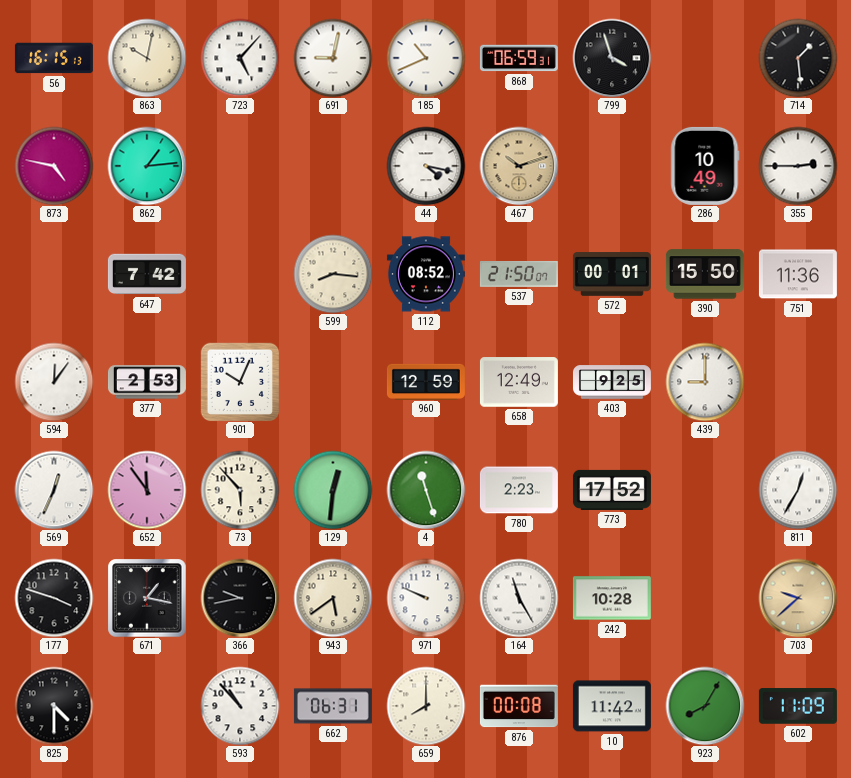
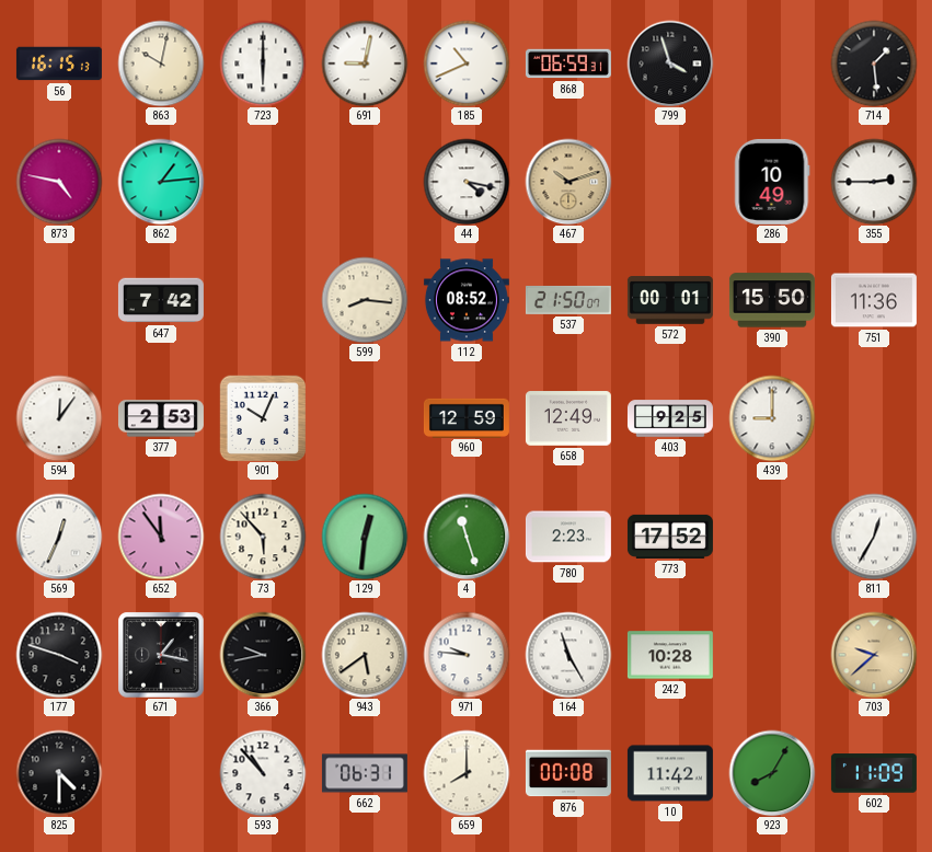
723: 5:07 -> 6:00 (263, 64)
971: 9:49 -> 9:46 (467, 655)
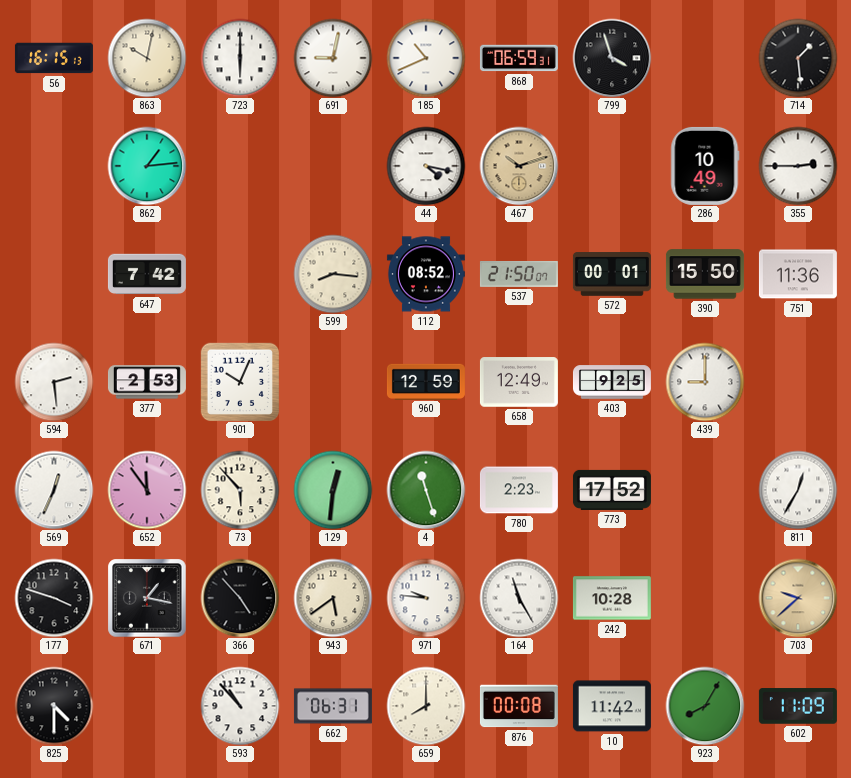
873: 4:47 -> none (59, 182)
594: 12:06 -> 2:29 (54, 382)
366: 9:43 -> 4:53 (240, 598)
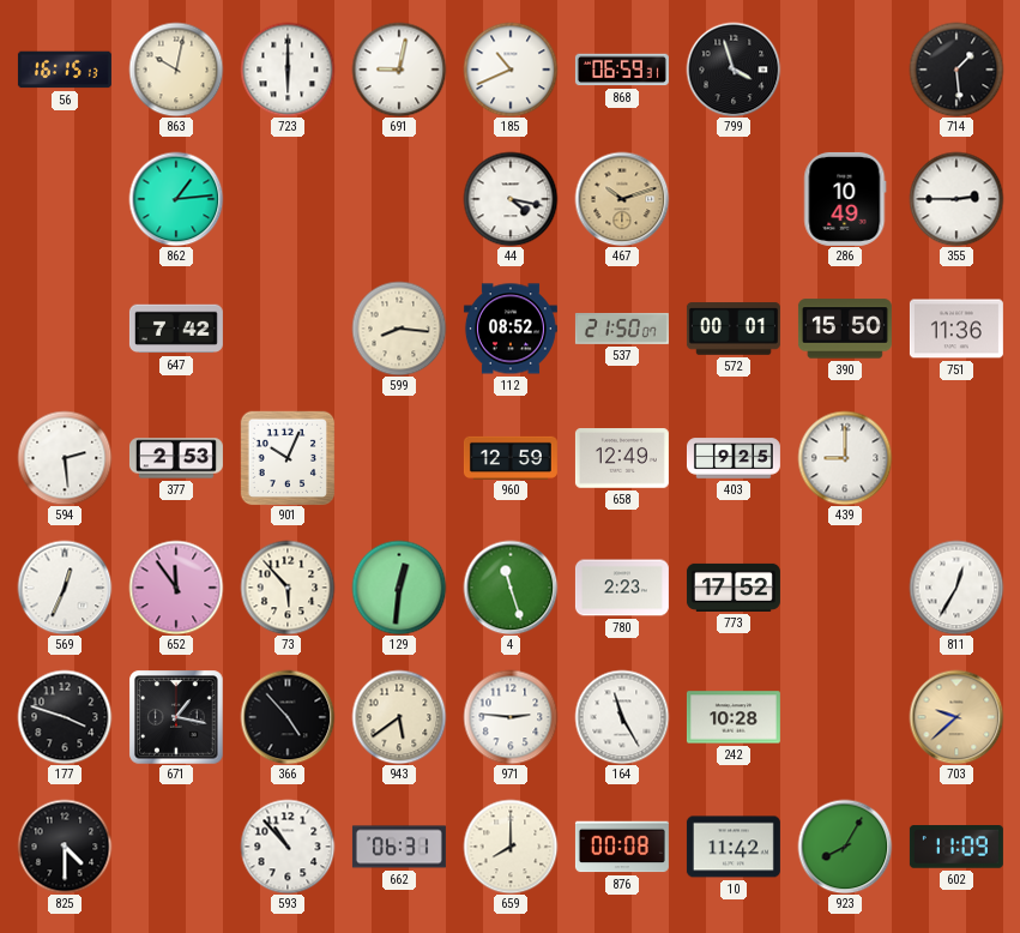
971: 9:46 -> 2:46 (511, 717)
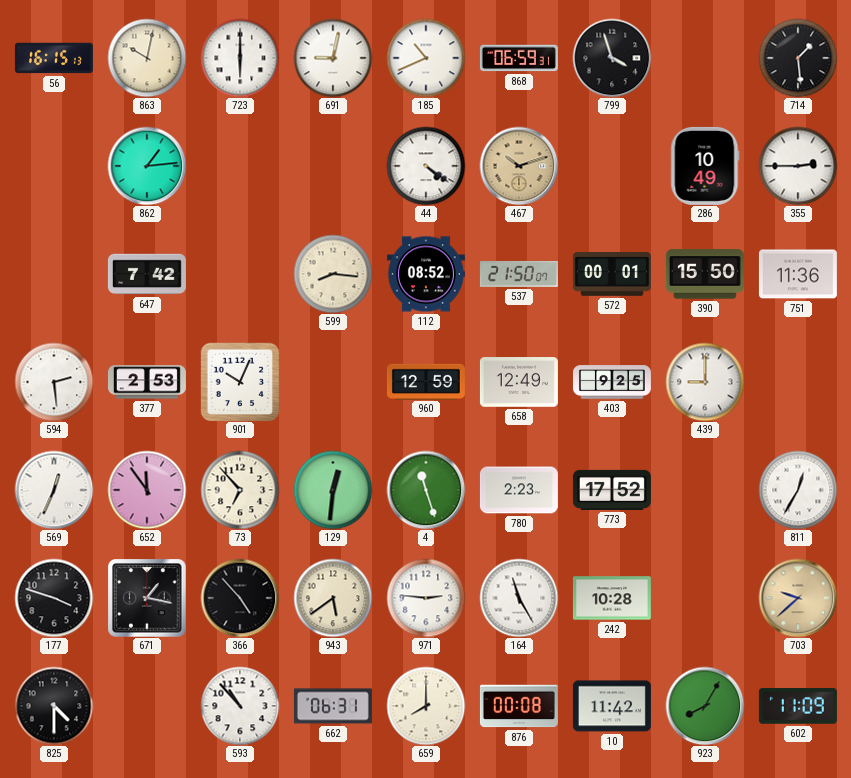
44: 4:17 -> 4:21 (426, 166)
73: 5:53 -> 6:53 (240, 490)
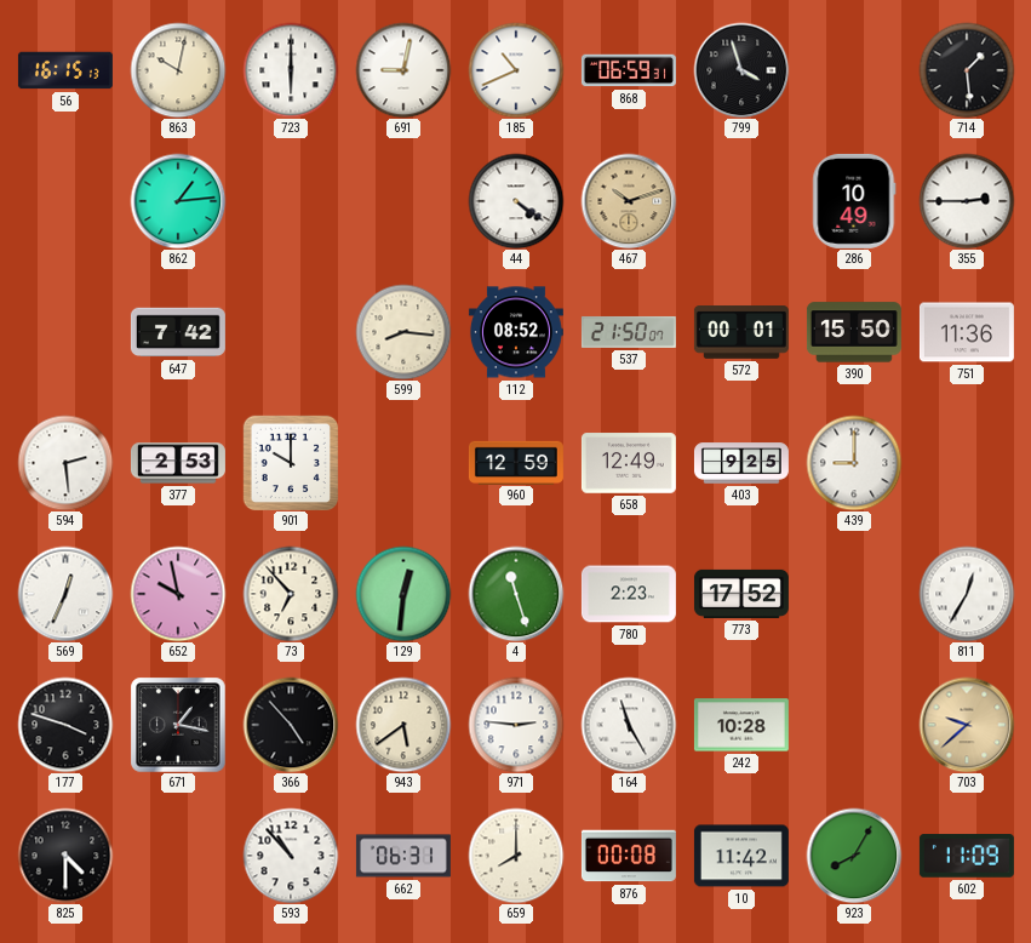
901: 10:04 -> 10:00 (291, 463)
652: 11:54 -> 9:58 (178, 594)
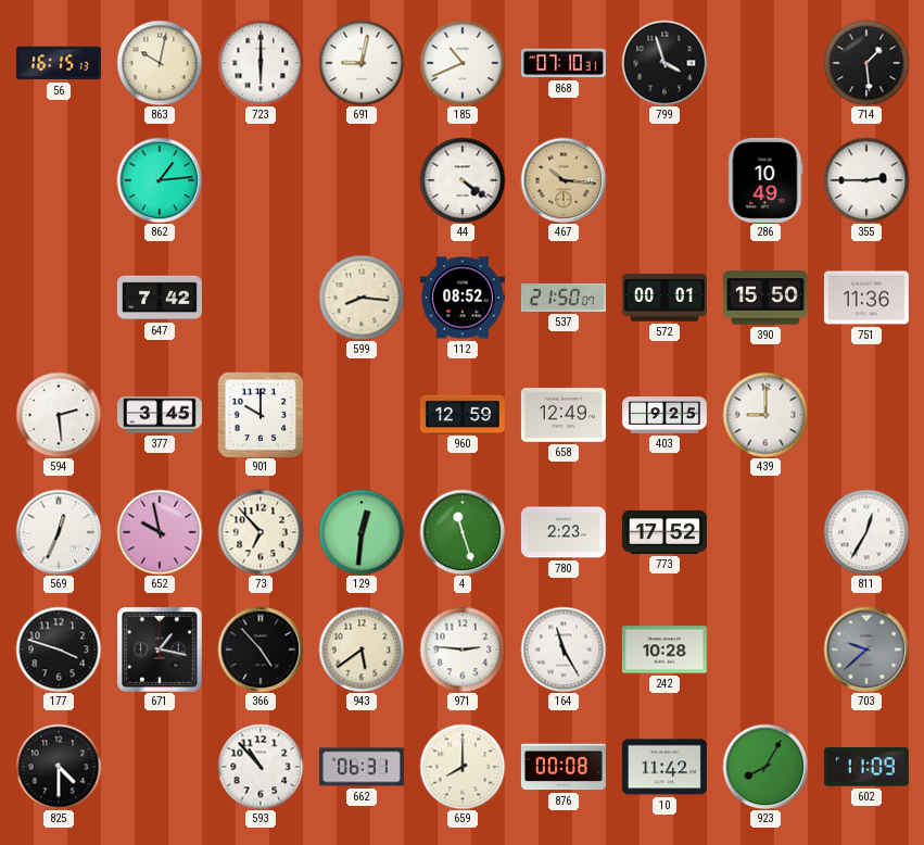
868: 06:59 -> 07:10 (564, 63)
467: 10:12 -> 10:16 (564, 180)
377: 2:53 -> 3:45 (160, 415)
703 dial: champagne -> grey (866, 649)
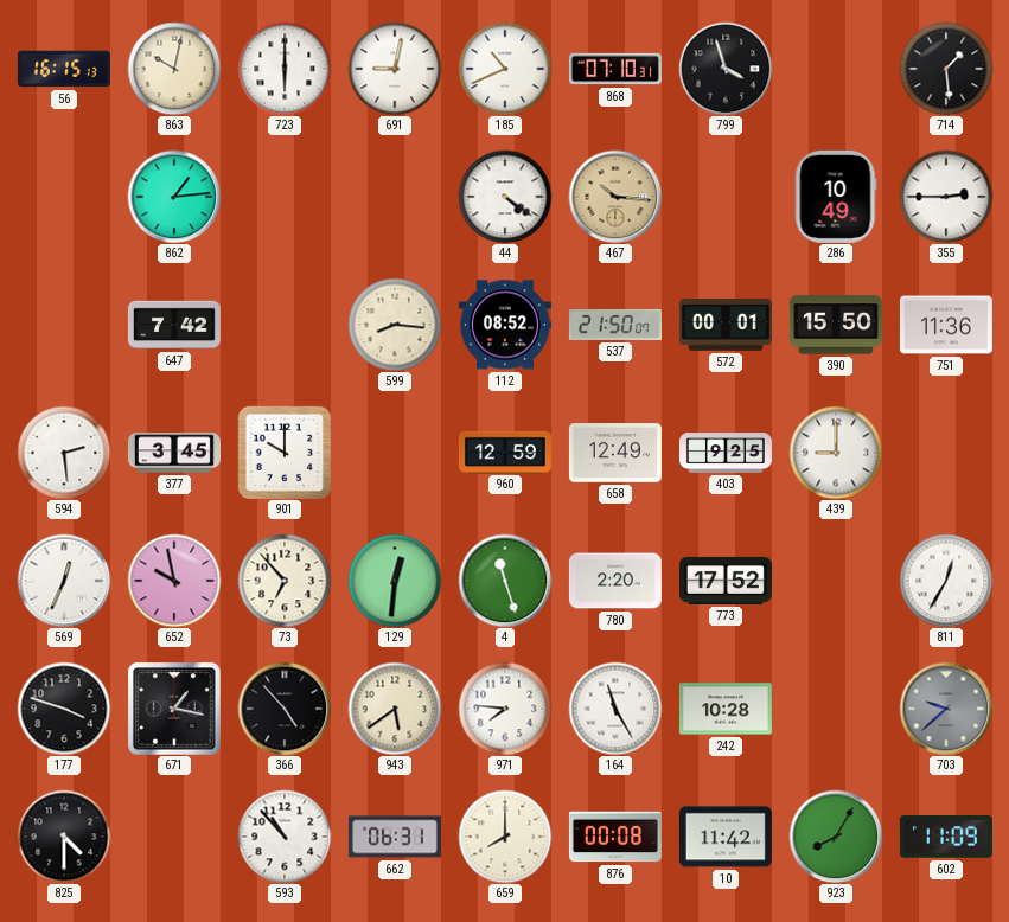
780: 2:23 -> 2:20 (615, 581)
971: 2:46 -> 7:46 (505, 709)
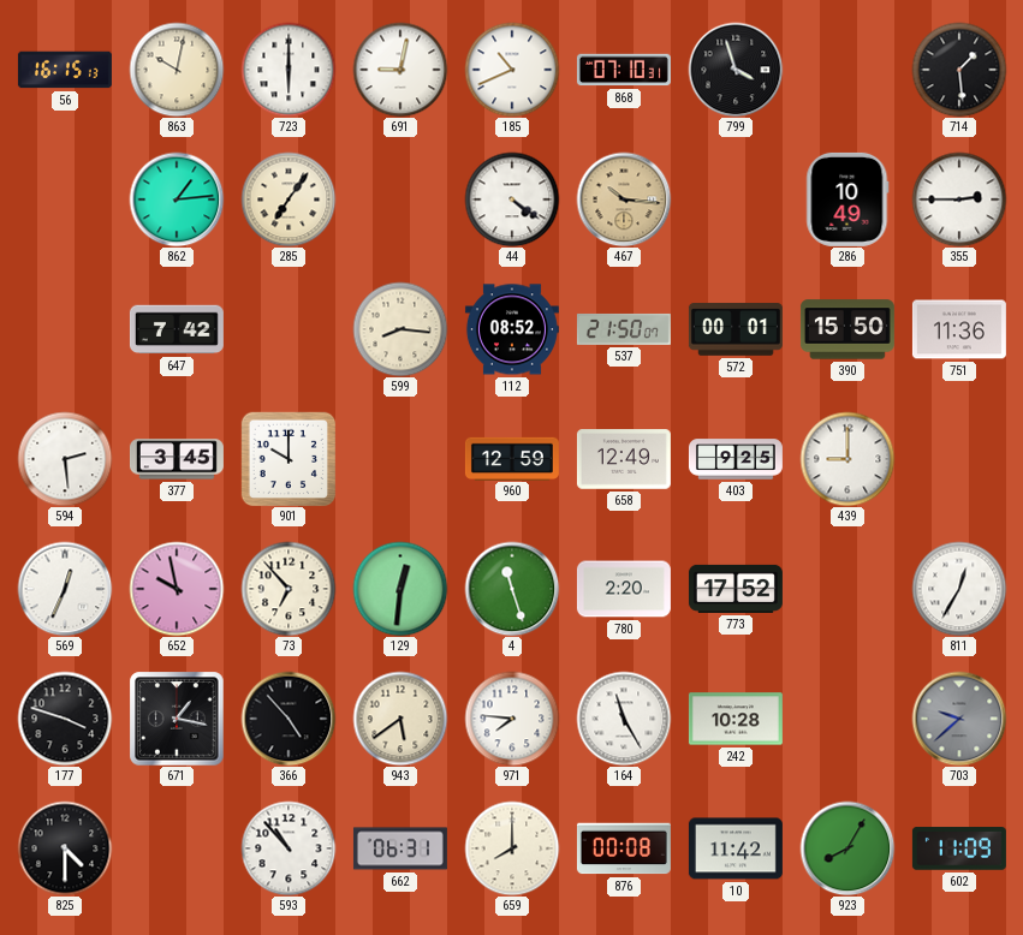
285: none -> 7:06 (289, 199)
